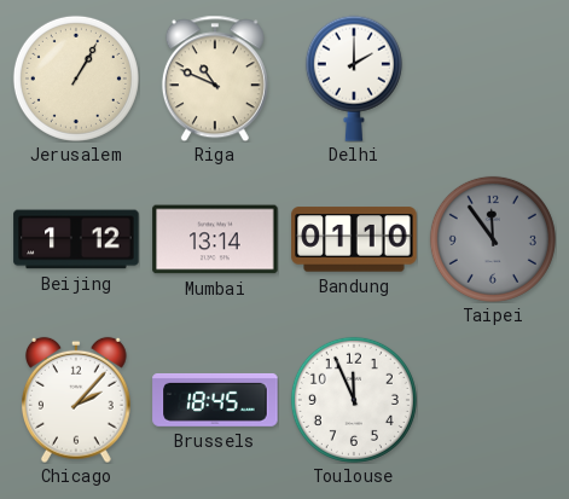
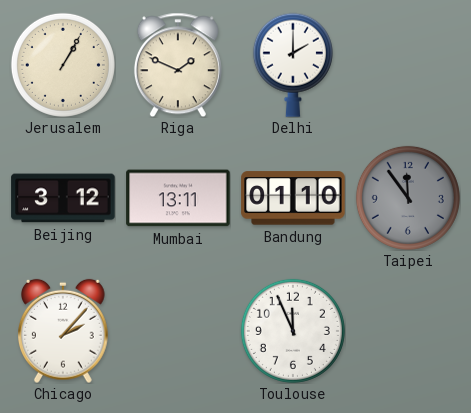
Riga: 10:49 -> 1:49 (178, 65)
Beijing: 1:12 -> 3:12 (63, 198)
Mumbai: 13:14 -> 13:11 (178, 198)
Brussels: 18:45 -> none (215, 400)
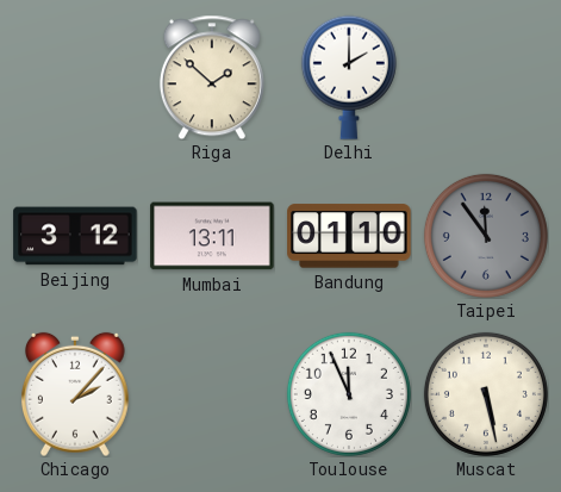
Jerusalem: 1:05 -> none (63, 65)
Riga: 1:49 -> 1:52 (212, 77)
Muscat: none -> 5:28 (486, 394)
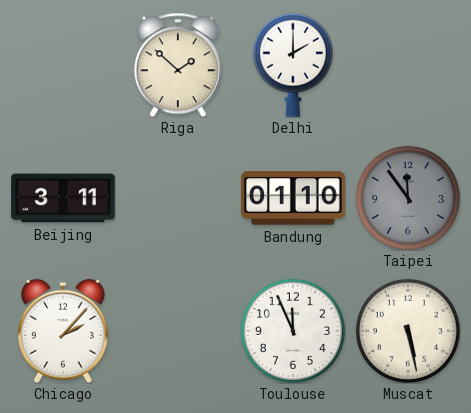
Beijing: 3:12 -> 3:11 (63, 198)
Mumbai: 13:11 -> none (212, 236)
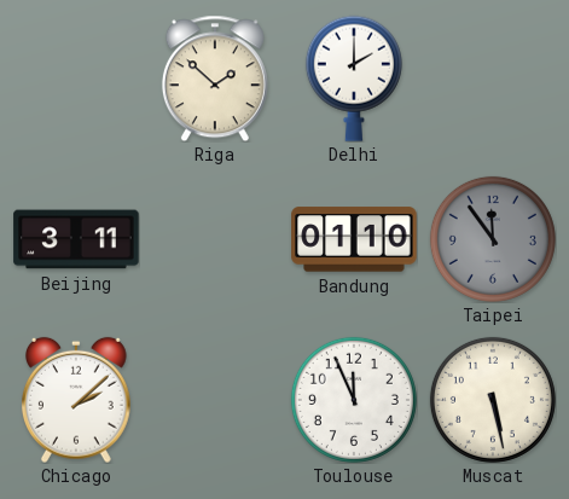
Chicago: 2:07 -> 2:08 (77, 400)
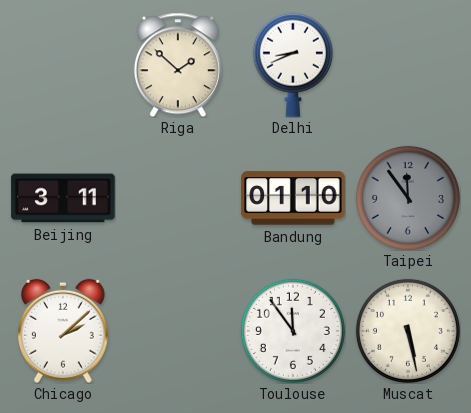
Delhi: 2:00 -> 8:41 (293, 65)
Toulouse: 11:56 -> 11:54 (293, 331)
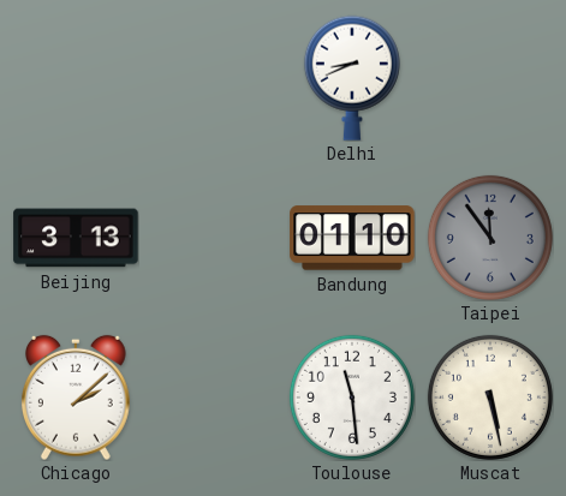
Riga: 1:52 -> none (178, 65)
Beijing: 3:11 -> 3:13 (76, 238)
Toulouse: 11:54 -> 11:29 (352, 398)
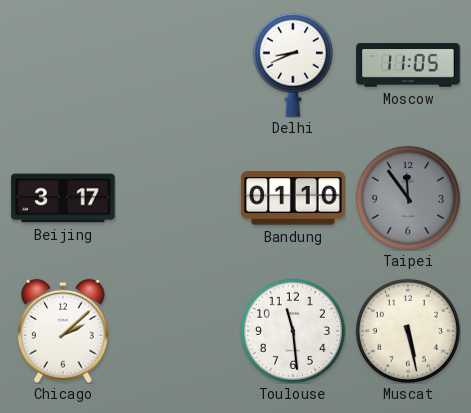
Moscow: none -> 11:05 (408, 65)
Beijing: 3:13 -> 3:17 (63, 198)
